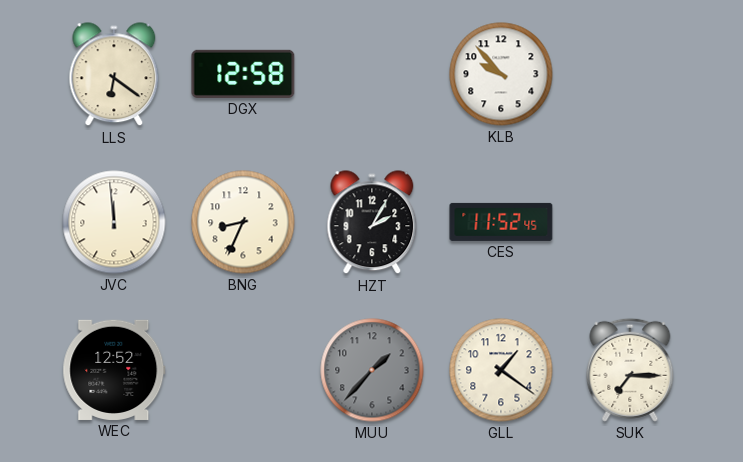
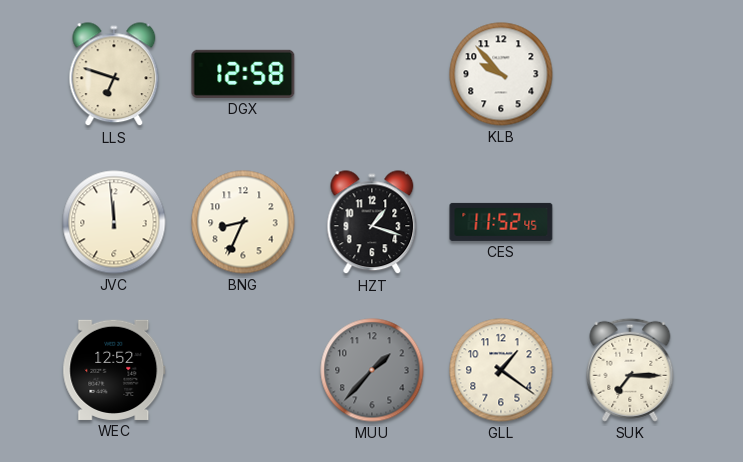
LLS: 6:21 -> 6:48 (114, 75)
HZT: 2:05 -> 1:18 (372, 223)
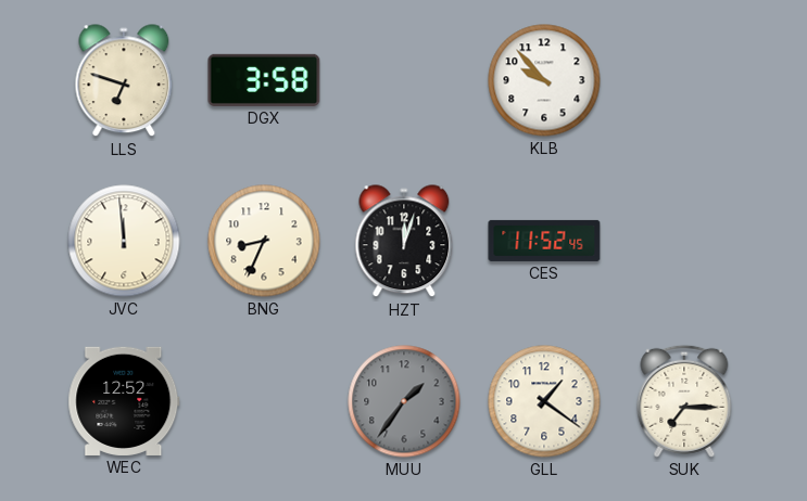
DGX: 12:58 -> 3:58 (264, 80)
HZT: 1:18 -> 12:03 (404, 242)
MUU: 1:37 -> 1:36 (404, 401)
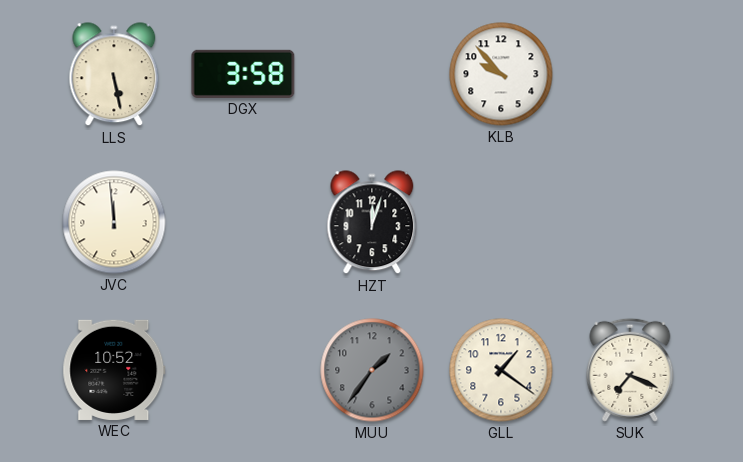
LLS: 6:48 -> 5:28 (114, 75)
BNG: 8:34 -> none (264, 241)
CES: 11:52 -> none (544, 241)
WEC: 12:52 -> 10:52 (114, 370)
SUK: 7:15 -> 7:19 (630, 370)
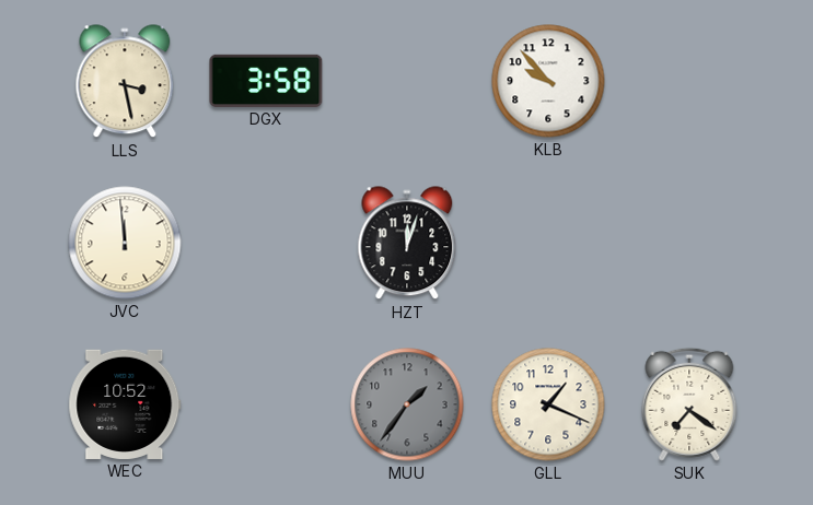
LLS: 5:28 -> 3:28 (125, 82)
GLL: 1:21 -> 1:19 (548, 404)
SUK: 7:19 -> 7:21 (689, 404)
